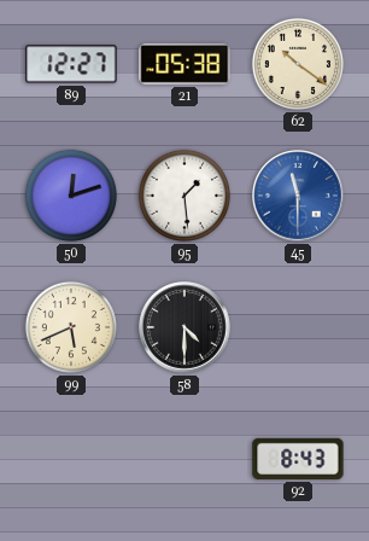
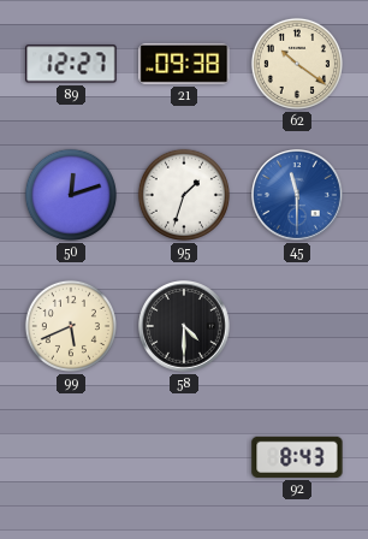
21: 05:38 -> 09:38 (184, 64)
95: 1:29 -> 1:33 (184, 195)
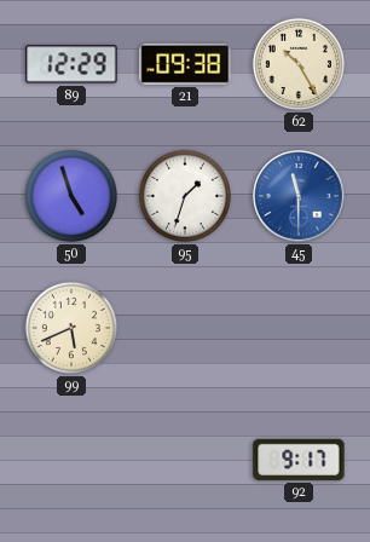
89: 12:27 -> 12:29 (71, 64)
62: 10:21 -> 10:25 (299, 64)
50: 12:12 -> 4:57 (71, 196)
58: 4:30 -> none (185, 327)
92: 8:43 -> 9:17 (299, 460)
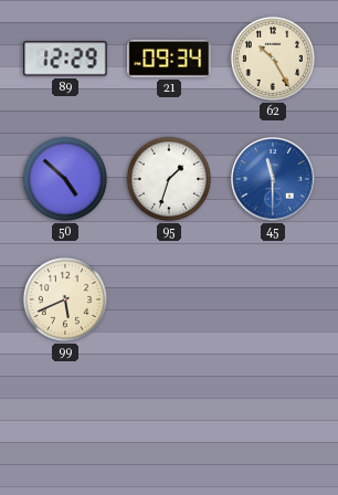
21: 09:38 -> 09:34 (169, 59)
50: 4:57 -> 4:52 (65, 179)
92: 9:17 -> none (299, 460)
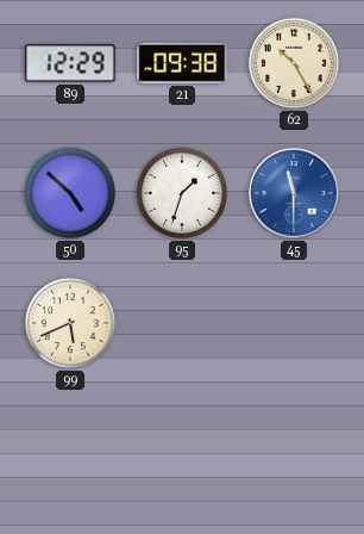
21: 09:34 -> 09:38 (182, 63)
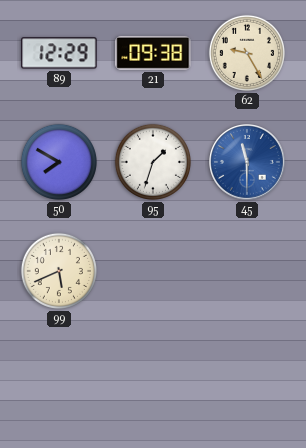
62: 10:25 -> 9:25 (247, 53)
50: 4:52 -> 7:50 (59, 162)
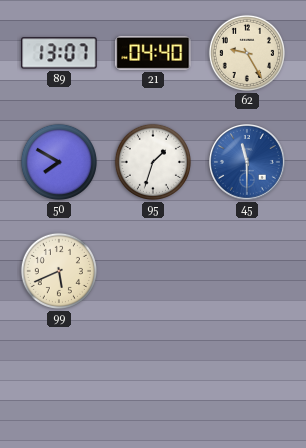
89: 12:29 -> 13:07 (59, 53)
21: 09:38 -> 04:40 (153, 53)
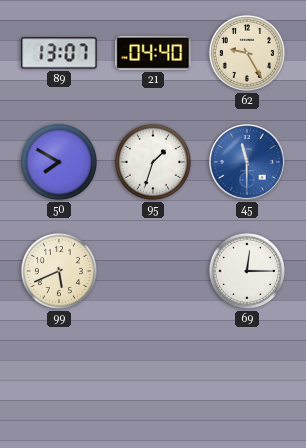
69: none -> 12:15 (247, 271)
